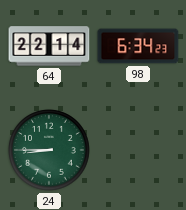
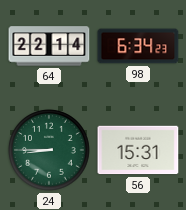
56: none -> 15:31 (138, 150)
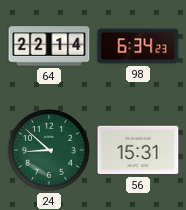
24: 8:45 -> 8:52 (49, 150)
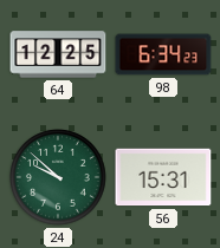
64: 22:14 -> 12:25 (58, 54)
24: 8:52 -> 9:52 (58, 177)
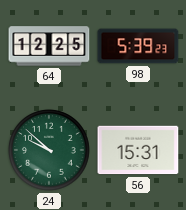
98: 6:34 -> 5:39 (138, 46)
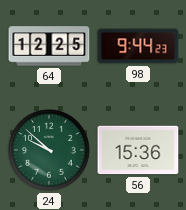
98: 5:39 -> 9:44 (138, 46)
56: 15:31 -> 15:36 (138, 150)
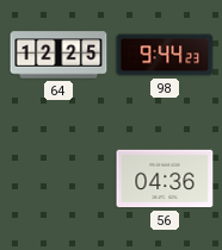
24: 9:52 -> none (49, 150)
56: 15:36 -> 04:36 (165, 179)
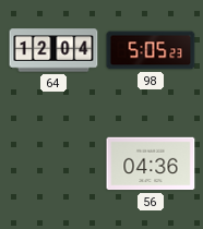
64: 12:25 -> 12:04 (53, 50)
98: 9:44 -> 5:05 (151, 50)
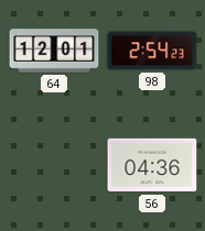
64: 12:04 -> 12:01 (54, 51)
98: 5:05 -> 2:54 (152, 51)
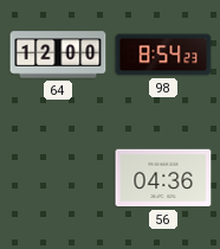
64: 12:01 -> 12:00 (58, 55)
98: 2:54 -> 8:54 (163, 55)
